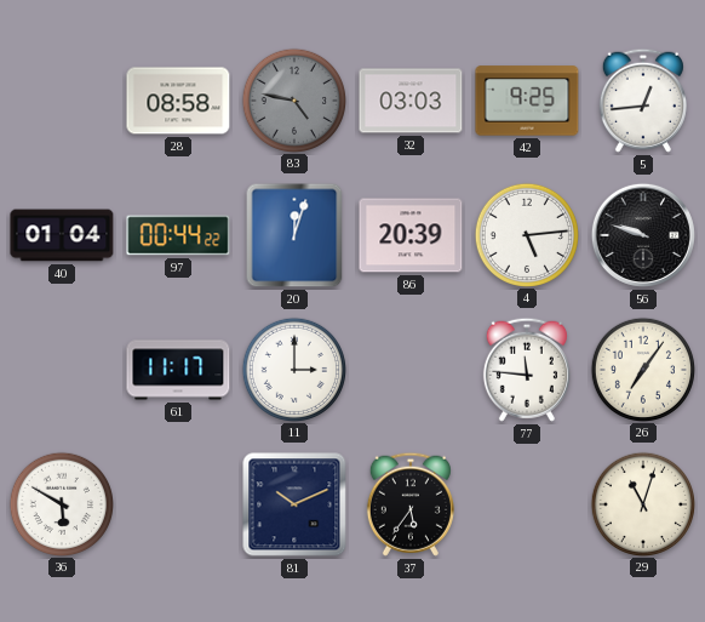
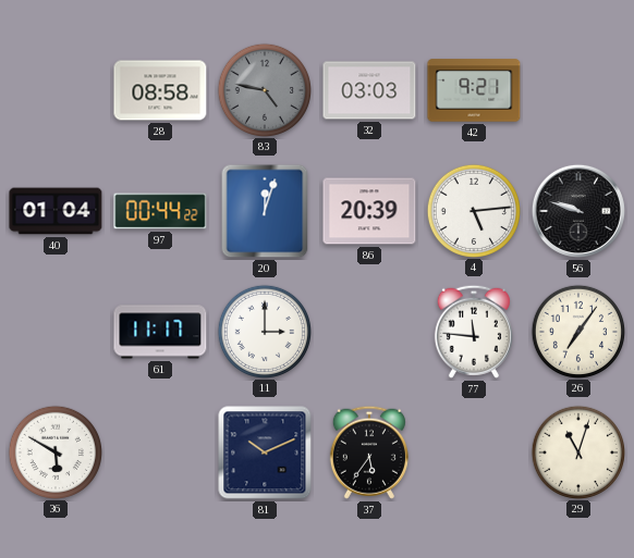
42: 9:25 -> 9:21 (474, 90)
5: 12:44 -> none (643, 101)
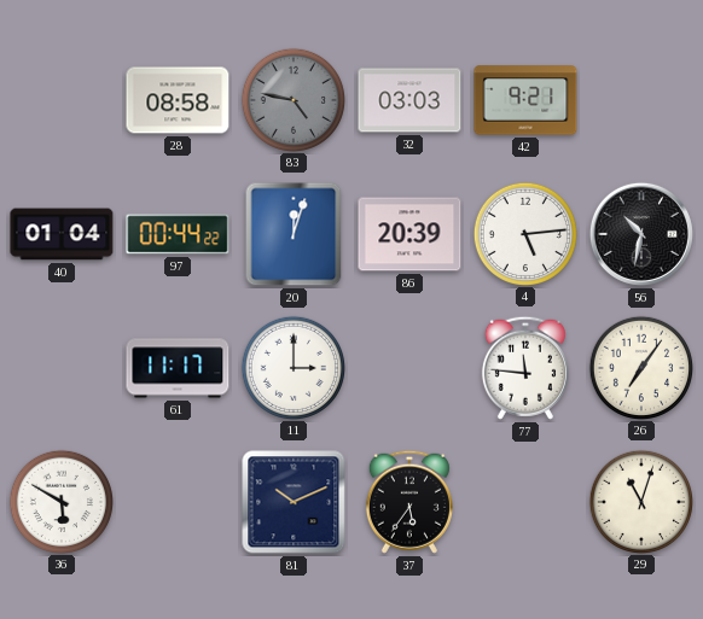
56: 9:48 -> 10:32 (641, 234)
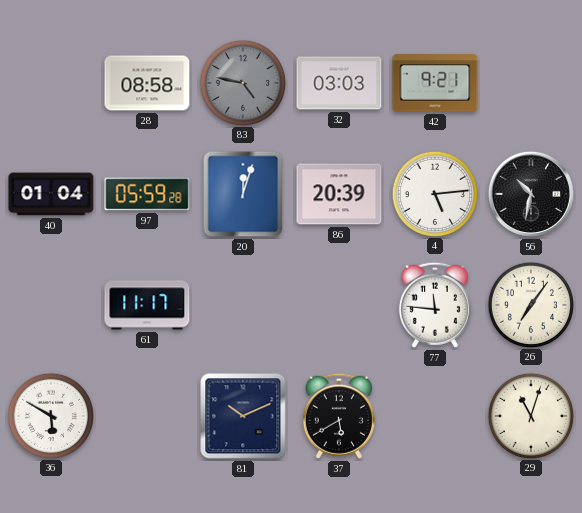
97: 00:44 -> 05:59 (147, 194)
11: 3:00 -> none (292, 367)
37: 5:36 -> 5:40 (339, 416)
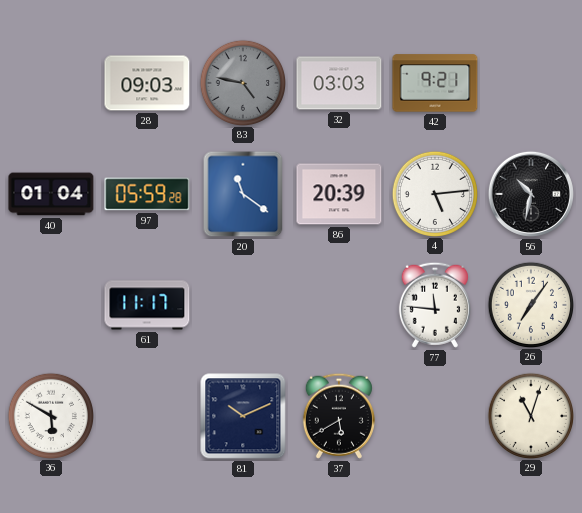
28: 08:58 -> 09:03 (147, 83)
20: 12:03 -> 11:21 (243, 194)
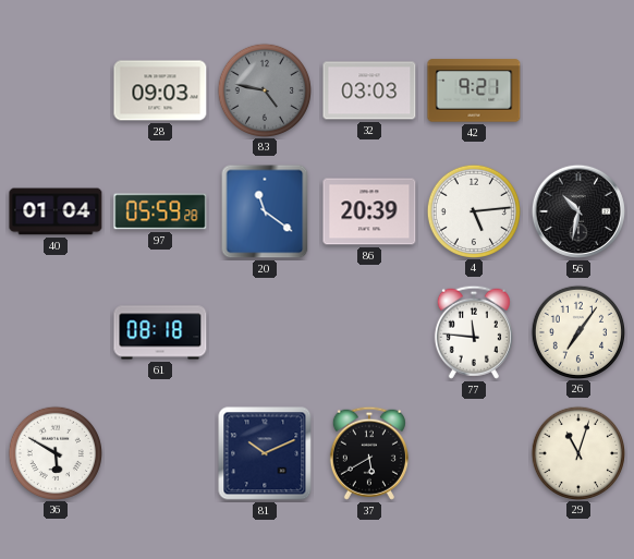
61: 11:17 -> 08:18 (160, 332)
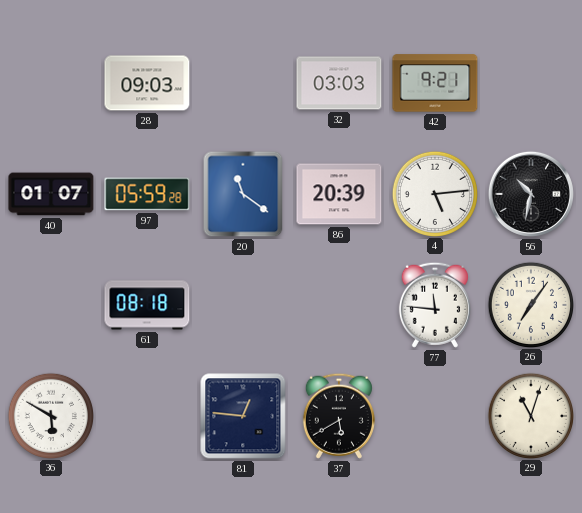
83: 4:47 -> none (264, 89)
40: 01:04 -> 01:07 (51, 194)
81: 10:11 -> 12:46 (243, 416)
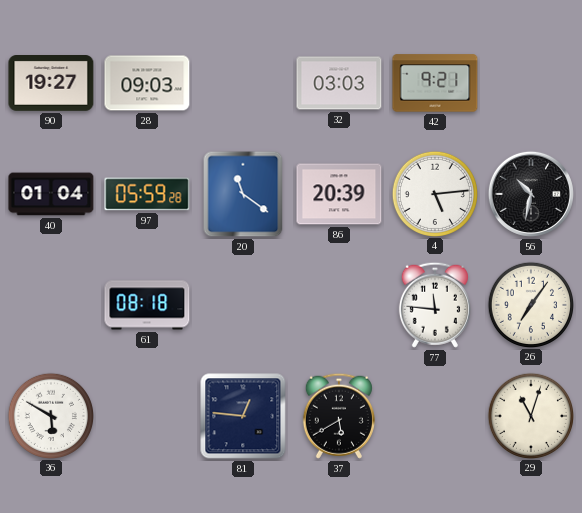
90: none -> 19:27 (51, 84)
40: 01:07 -> 01:04 (51, 194)
